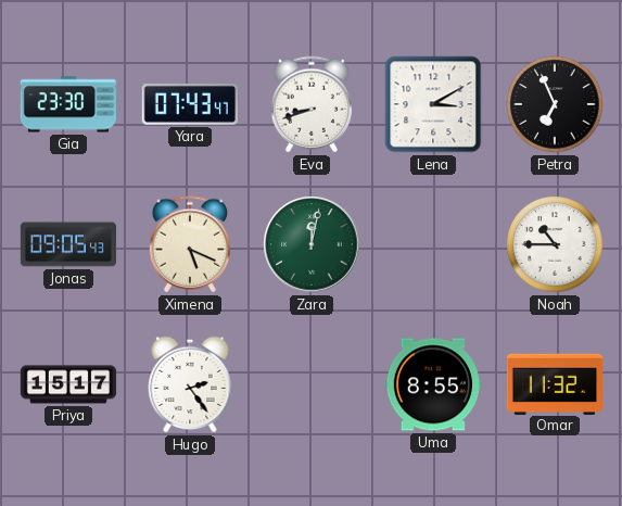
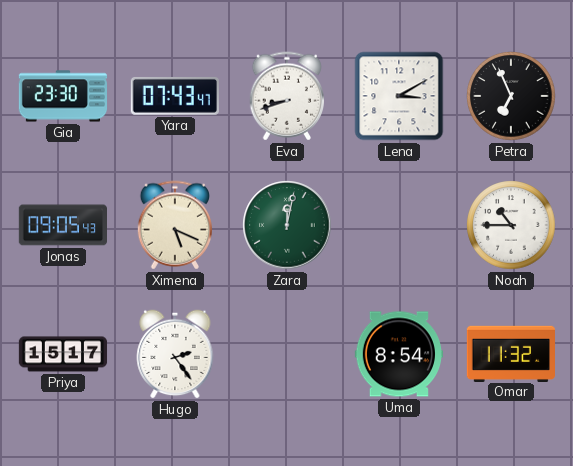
Uma: 8:55 -> 8:54 (398, 354)
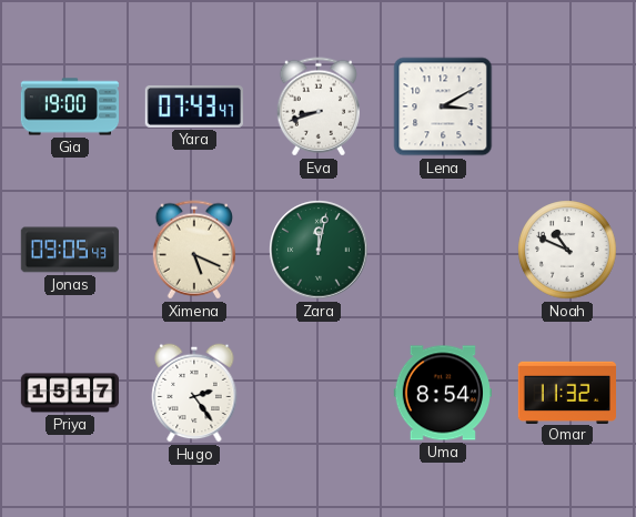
Gia: 23:30 -> 19:00 (70, 107)
Petra: 6:56 -> none (511, 96)
Noah: 10:45 -> 10:49 (567, 250)
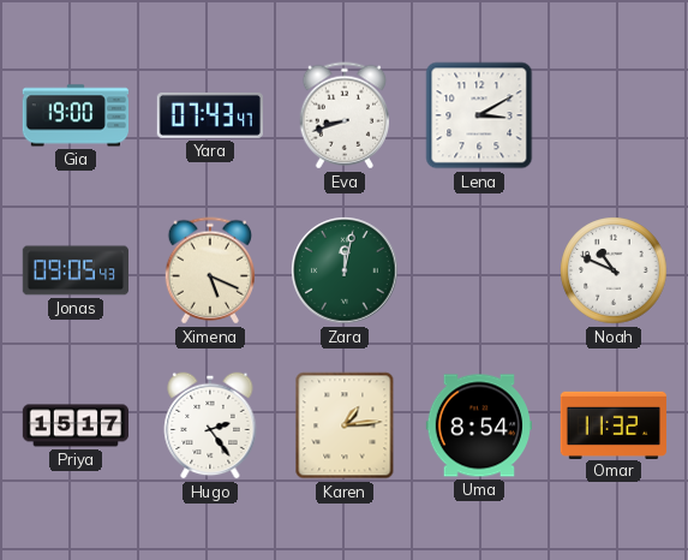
Karen: none -> 1:14 (345, 425)
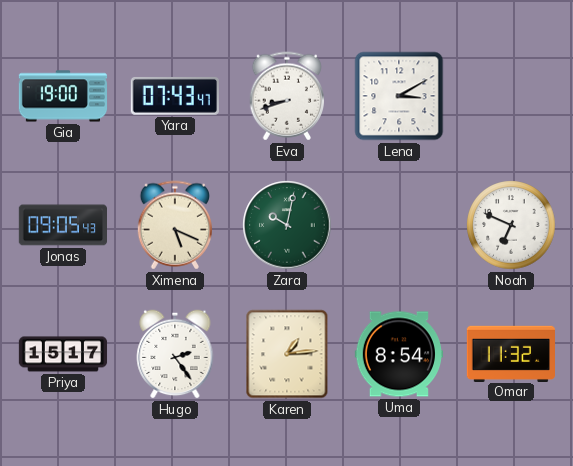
Zara: 12:02 -> 10:02 (287, 225)
Noah: 10:49 -> 6:49 (511, 225)
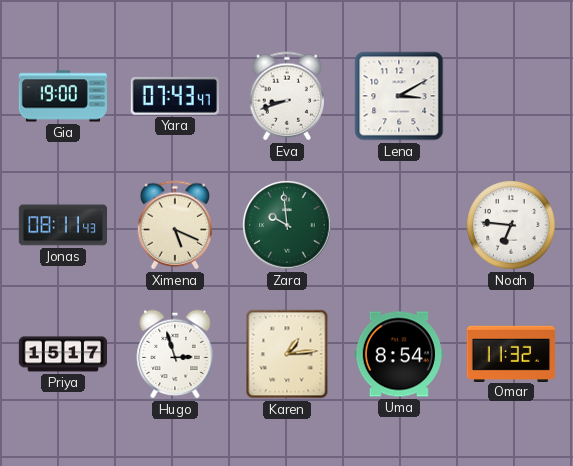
Jonas: 09:05 -> 08:11 (62, 225)
Zara: 10:02 -> 9:59 (287, 225)
Noah: 6:49 -> 6:46 (511, 225)
Hugo: 2:24 -> 2:57 (175, 354)
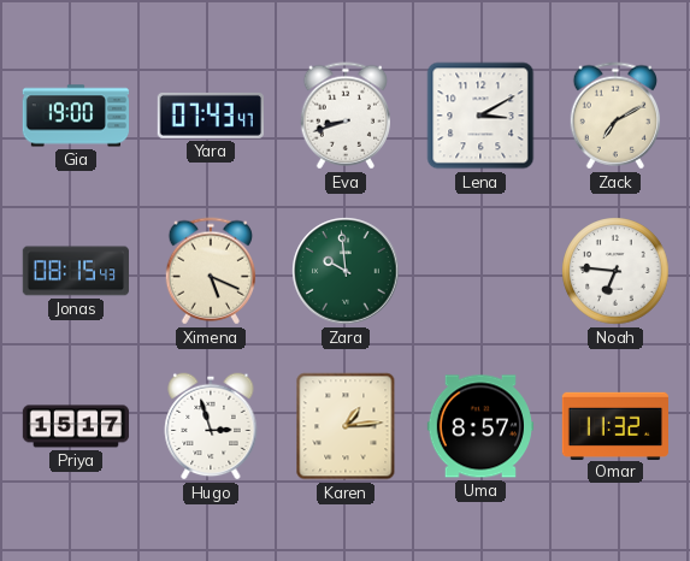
Zack: none -> 7:10 (614, 116)
Jonas: 08:11 -> 08:15 (75, 271)
Uma: 8:54 -> 8:57 (479, 426)
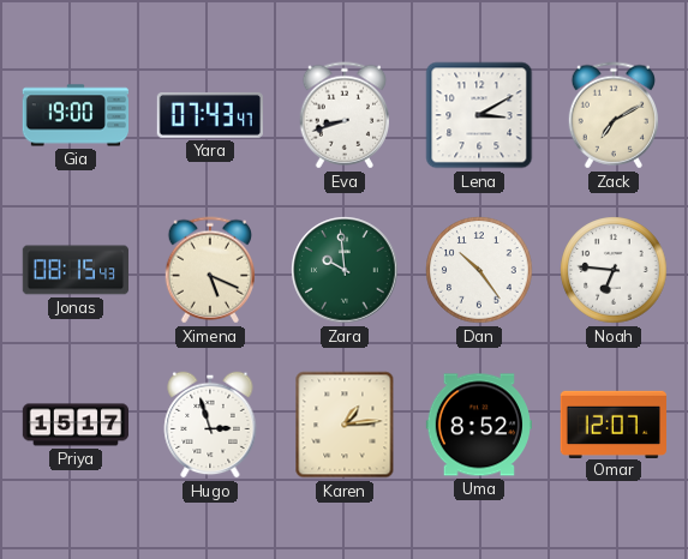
Dan: none -> 10:24 (479, 270)
Uma: 8:57 -> 8:52 (478, 425)
Omar: 11:32 -> 12:07 (612, 423)
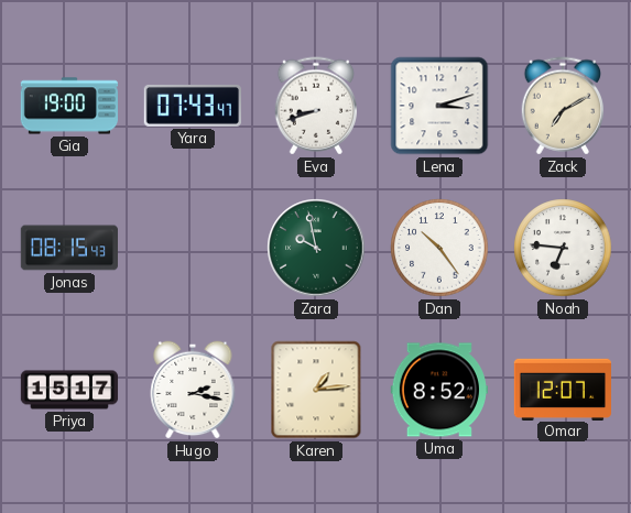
Lena: 3:10 -> 3:12 (439, 106)
Ximena: 5:19 -> none (209, 270)
Zara: 9:59 -> 9:58 (316, 248)
Hugo: 2:57 -> 2:17 (193, 390)
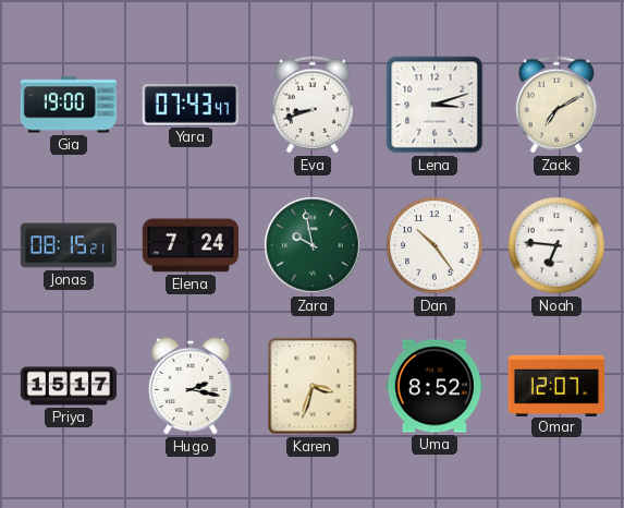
Jonas: 08:15:43 -> 08:15:21 (68, 245)
Elena: none -> 7:24 (189, 245)
Karen: 1:14 -> 3:33 (313, 386)
